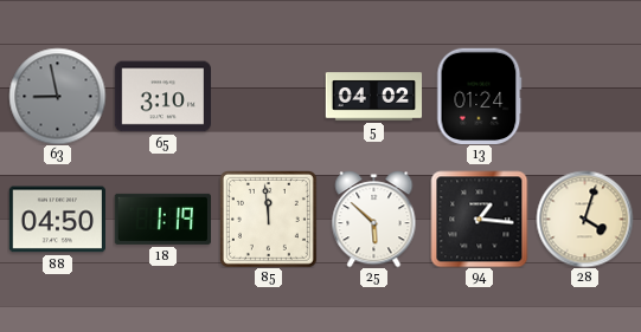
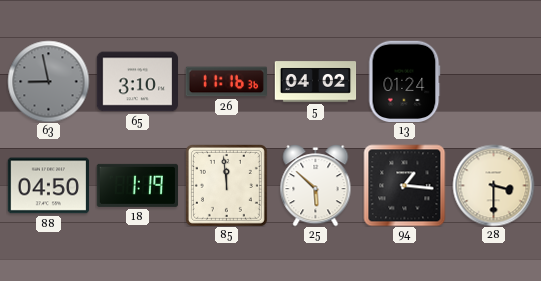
26: none -> 11:16 (226, 82)
28: 4:03 -> 3:30 (493, 185)
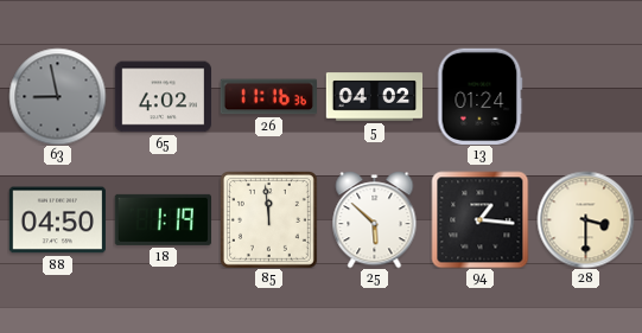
65: 3:10 -> 4:02 (163, 97)
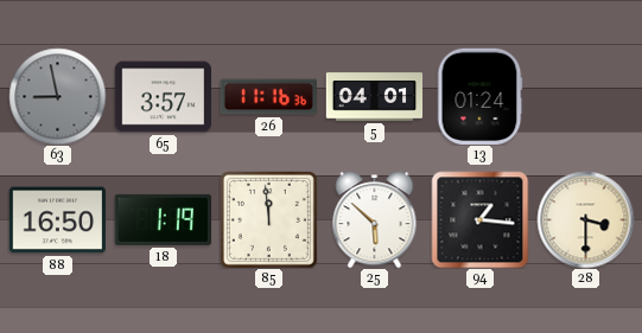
65: 4:02 -> 3:57 (163, 97)
5: 04:02 -> 04:01 (374, 97)
88: 04:50 -> 16:50 (57, 220)
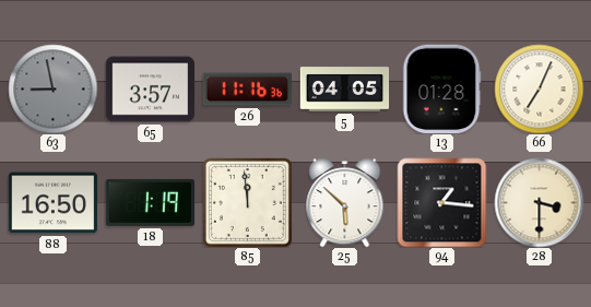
5: 04:01 -> 04:05 (344, 90)
13: 01:24 -> 01:28 (441, 88)
66: none -> 7:04 (539, 88)
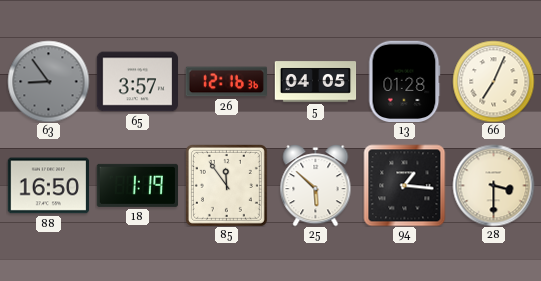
63: 8:58 -> 8:54 (48, 81)
26: 11:16 -> 12:16 (226, 82)
85: 11:59 -> 11:54 (226, 185)
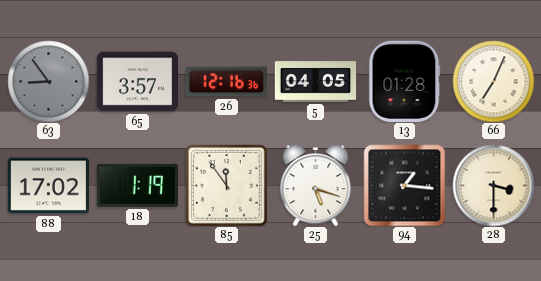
88: 16:50 -> 17:02 (48, 186)
25: 5:52 -> 5:18 (316, 185)
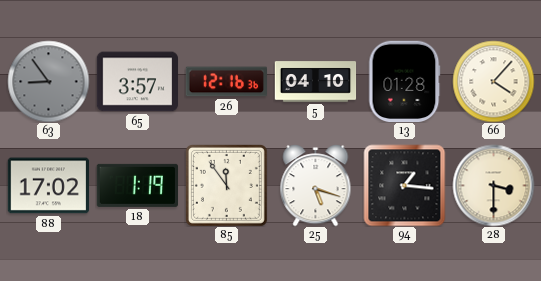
5: 04:05 -> 04:10 (315, 82)
66: 7:04 -> 4:07 (493, 81)
